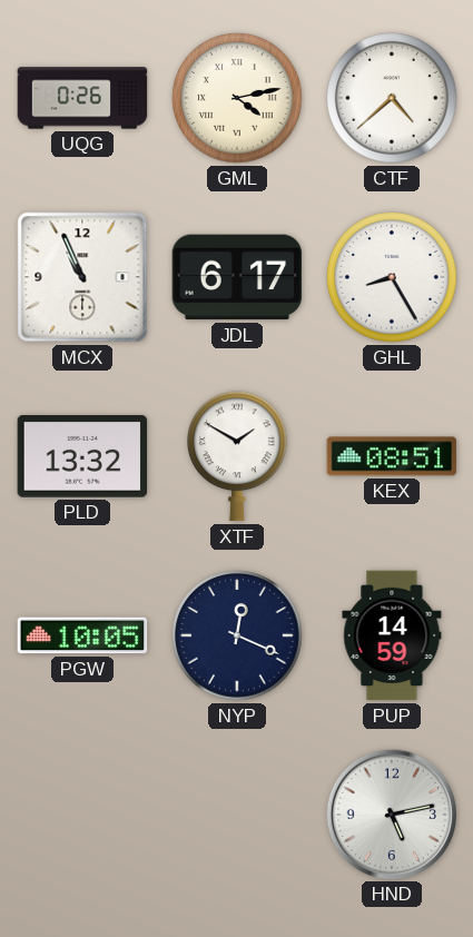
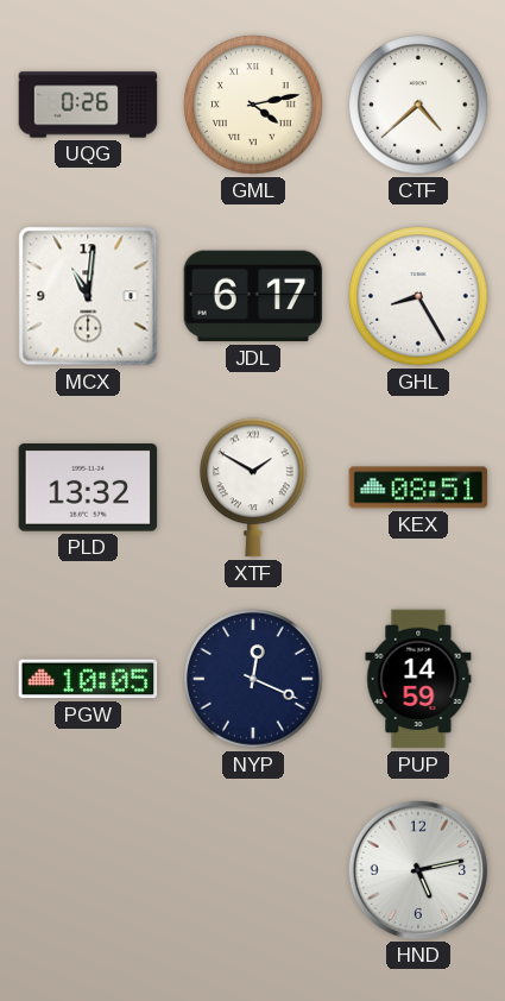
MCX: 10:56 -> 11:01 (88, 296)
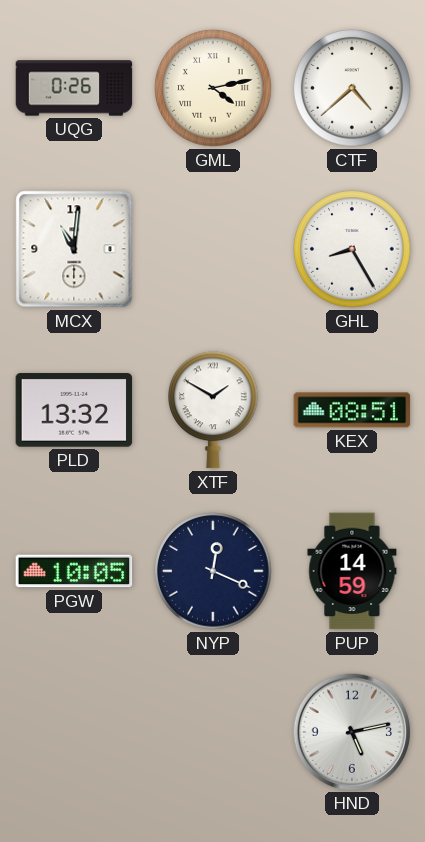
JDL: 6:17 -> none (253, 296)
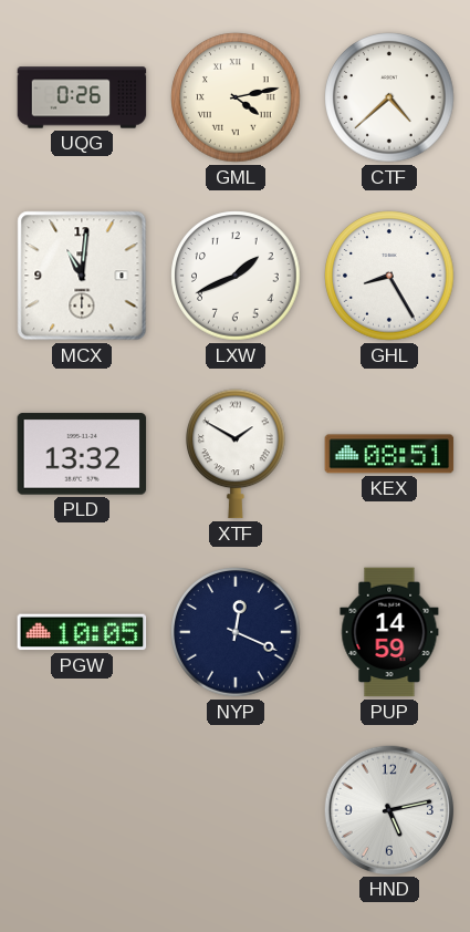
LXW: none -> 1:41 (236, 276)
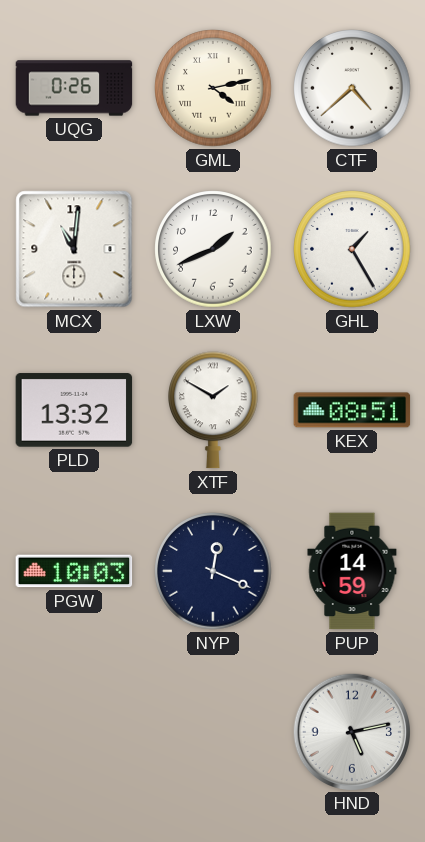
GHL: 8:25 -> 1:25 (352, 249)
PGW: 10:05 -> 10:03 (74, 571)
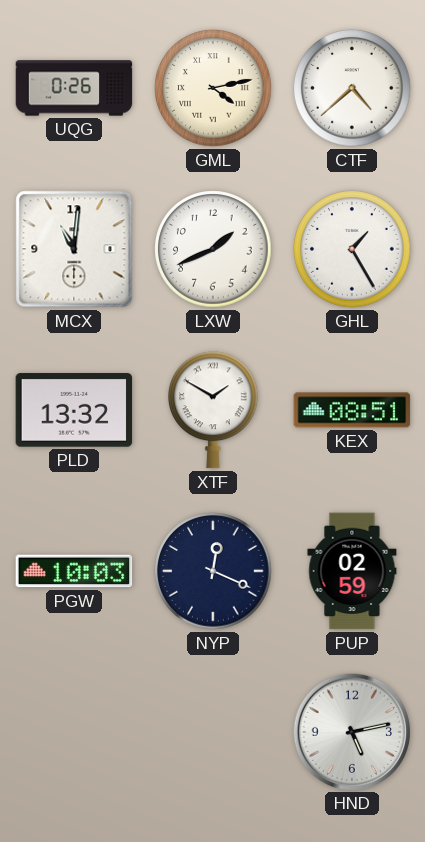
PUP: 14:59 -> 02:59 (352, 571)
